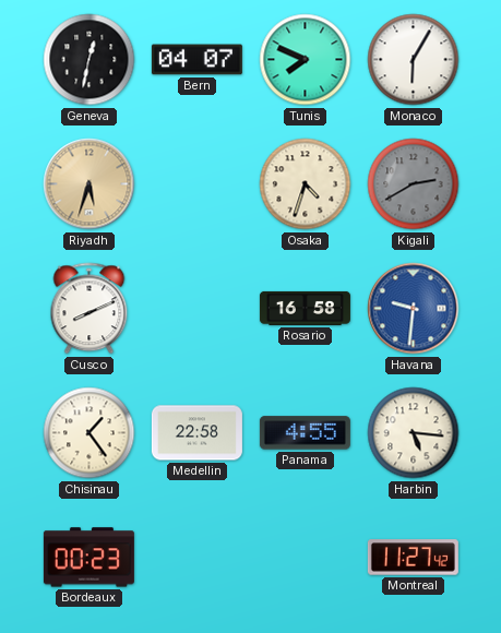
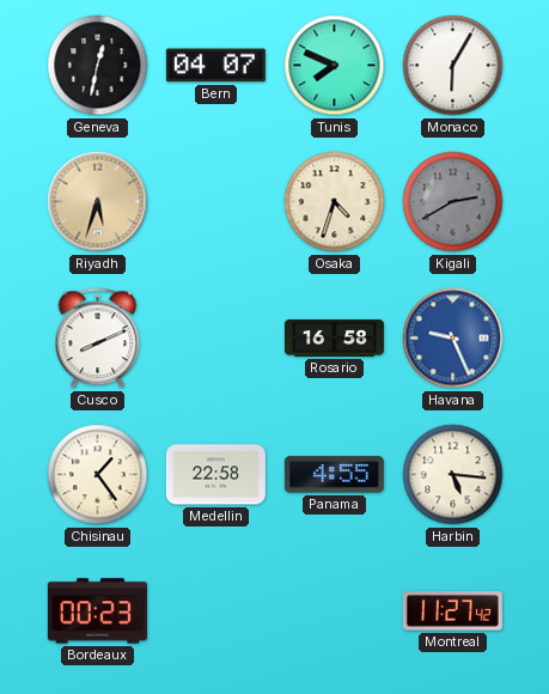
Havana: 9:31 -> 9:26 (453, 339)
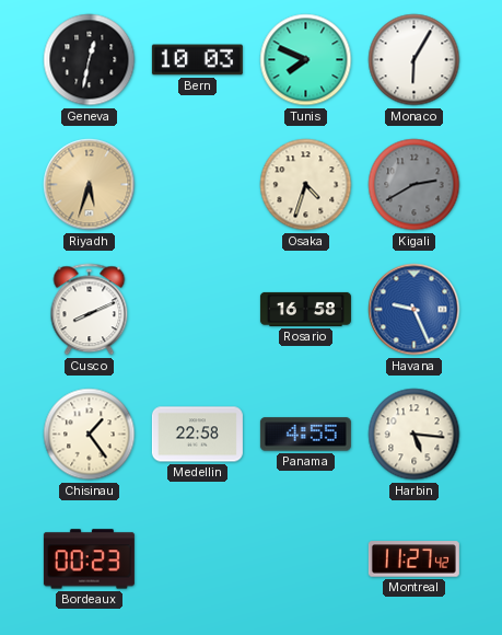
Bern: 04:07 -> 10:03 (197, 60)
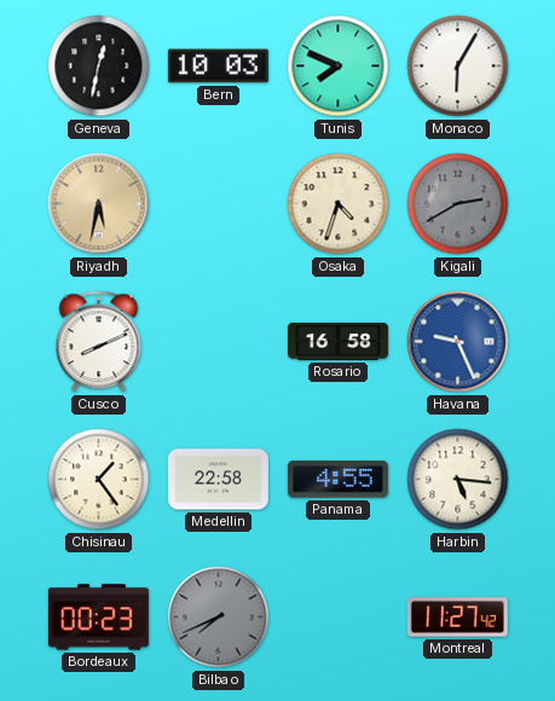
Riyadh: 5:33 -> 5:32 (99, 204)
Bilbao: none -> 7:41 (219, 618)
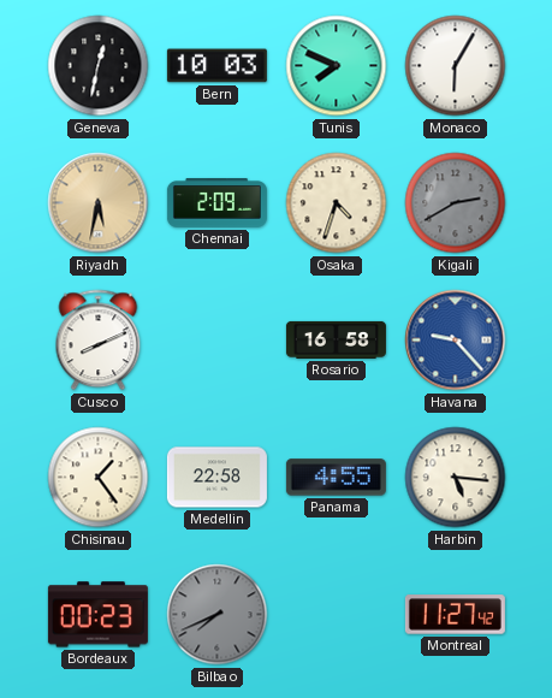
Chennai: none -> 2:09 (216, 203)
Havana: 9:26 -> 9:23 (456, 341)
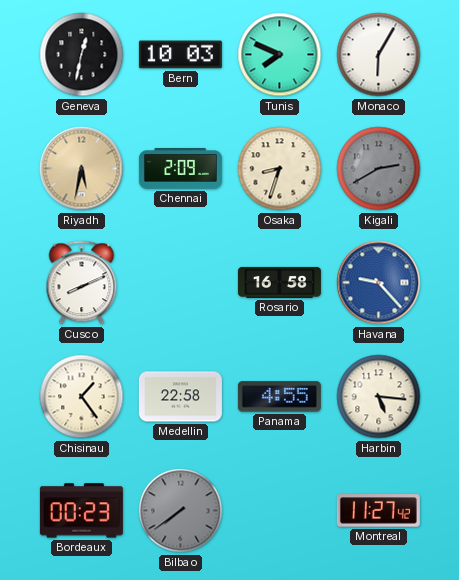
Osaka: 4:33 -> 8:33 (280, 169)
Bilbao: 7:41 -> 7:39 (181, 511)
